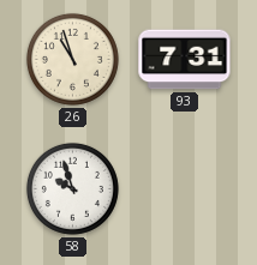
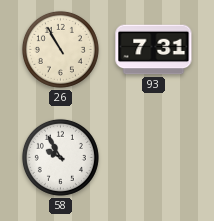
26: 10:57 -> 10:55 (60, 49)
58: 9:57 -> 9:55 (60, 157)
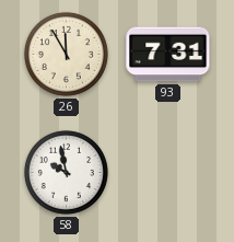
26: 10:55 -> 11:55 (66, 54)
58: 9:55 -> 9:58 (66, 172)
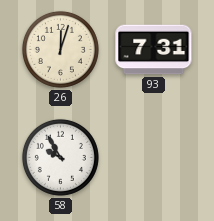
26: 11:55 -> 12:03 (60, 49)
58: 9:58 -> 9:55 (60, 157)
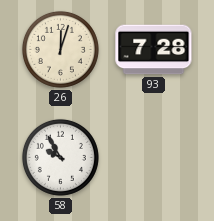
93: 7:31 -> 7:28 (154, 50)
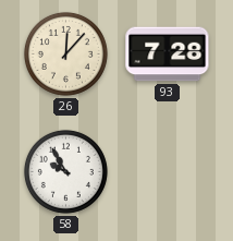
26: 12:03 -> 12:07 (65, 53)
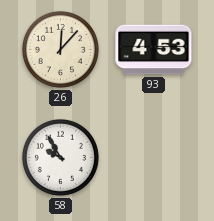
93: 7:28 -> 4:53 (154, 50)
